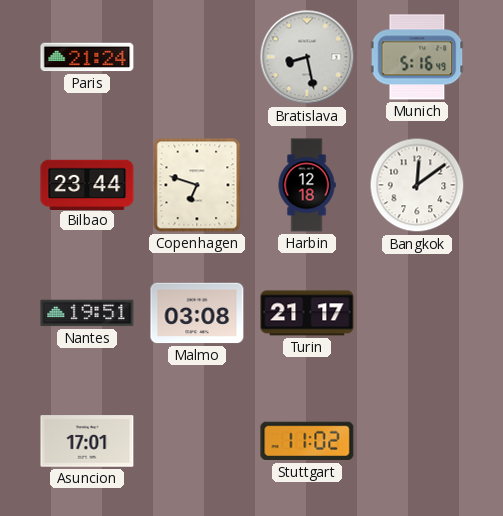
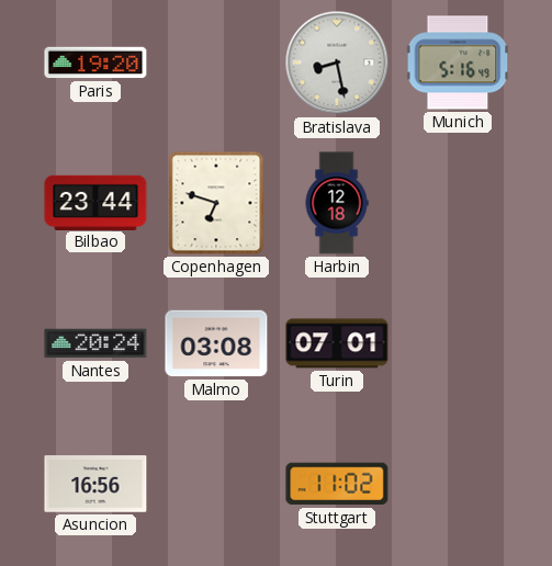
Paris: 21:24 -> 19:20 (95, 63)
Bangkok: 12:09 -> none (417, 185)
Nantes: 19:51 -> 20:24 (95, 343)
Turin: 21:17 -> 07:01 (337, 343)
Asuncion: 17:01 -> 16:56 (95, 484)
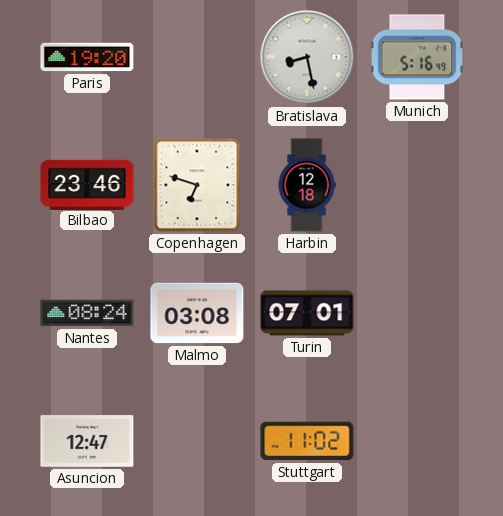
Bilbao: 23:44 -> 23:46 (87, 184)
Nantes: 20:24 -> 08:24 (87, 313)
Asuncion: 16:56 -> 12:47 (87, 441)
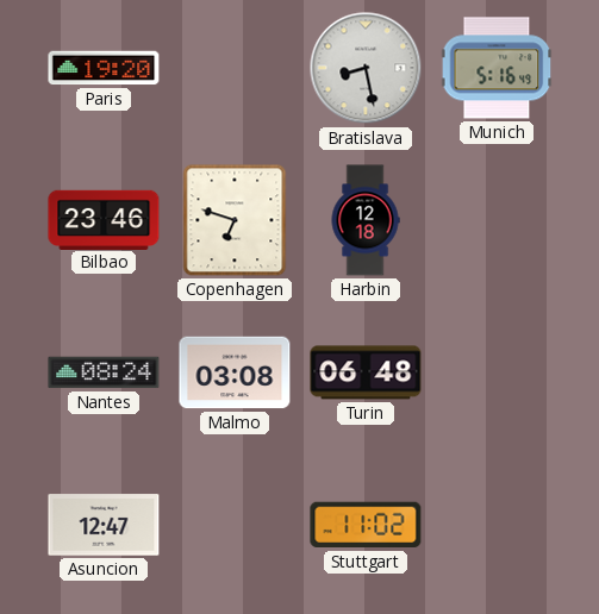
Turin: 07:01 -> 06:48 (366, 372)
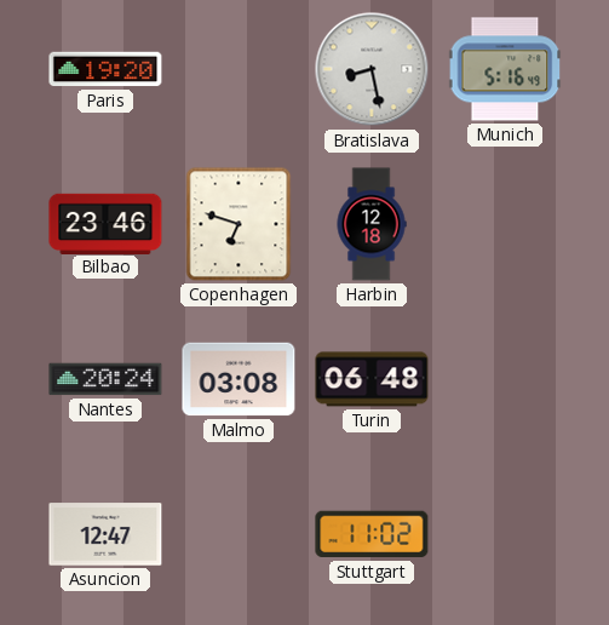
Nantes: 08:24 -> 20:24 (105, 379)
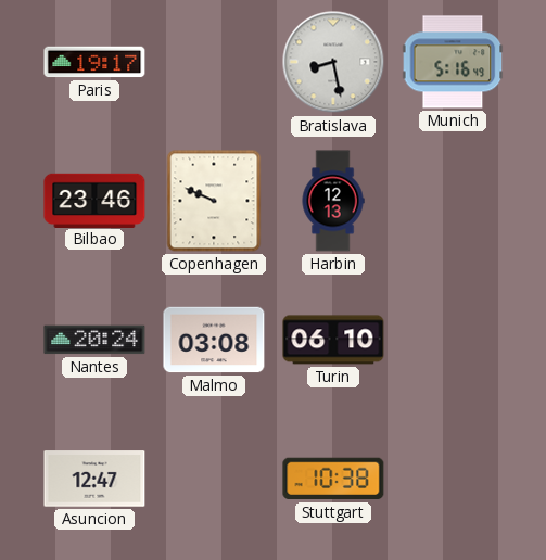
Paris: 19:20 -> 19:17 (94, 62)
Copenhagen: 6:48 -> 9:49 (214, 201)
Harbin: 12:18 -> 12:13 (333, 201)
Turin: 06:48 -> 06:10 (333, 340)
Stuttgart: 11:02 -> 10:38 (333, 479)
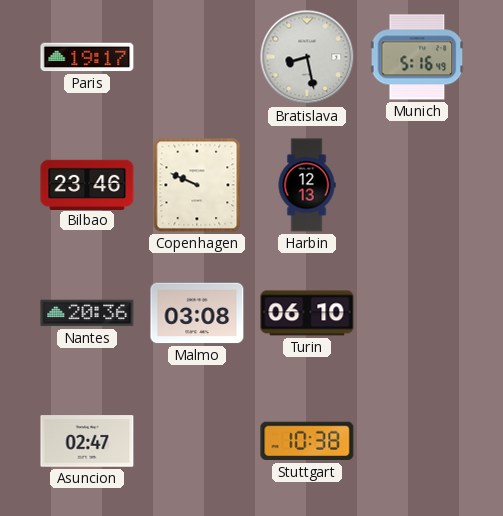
Nantes: 20:24 -> 20:36 (87, 313)
Asuncion: 12:47 -> 02:47 (87, 441)
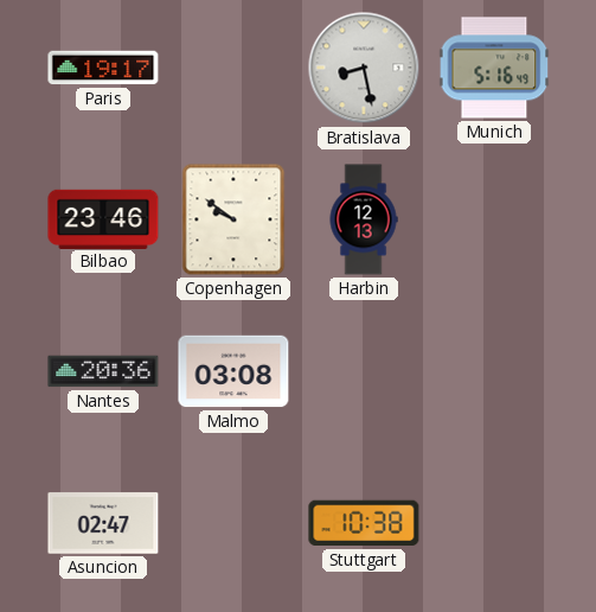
Copenhagen: 9:49 -> 9:51 (233, 219)
Turin: 06:10 -> none (307, 313)
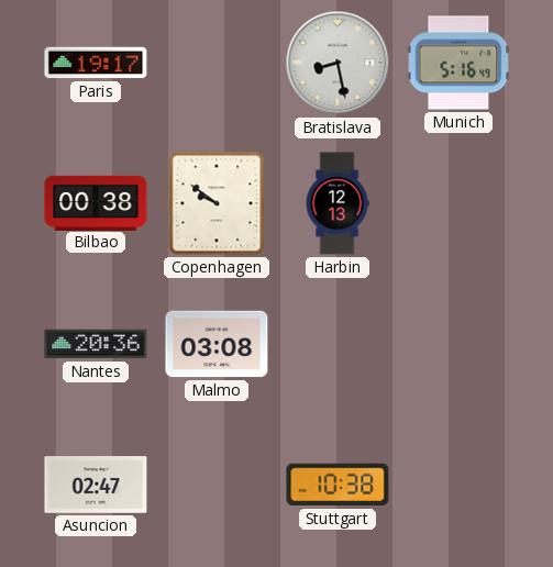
Bilbao: 23:46 -> 00:38 (96, 202)
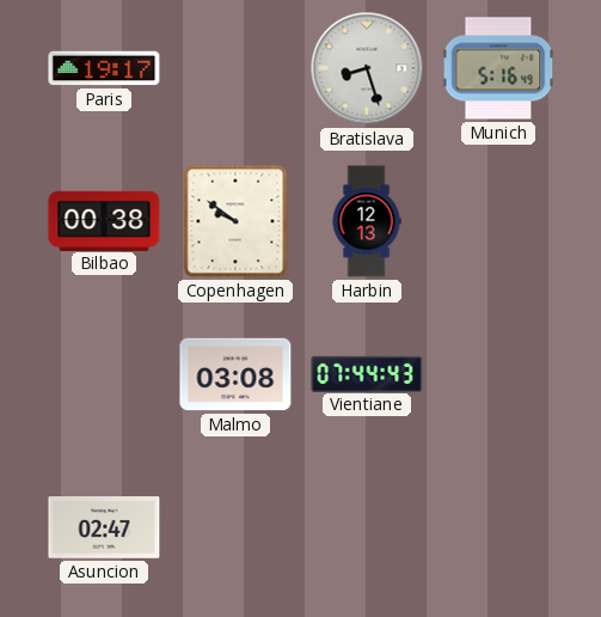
Bratislava: 8:28 -> 8:27 (367, 68)
Nantes: 20:36 -> none (96, 344)
Vientiane: none -> 07:44 (367, 373)
Stuttgart: 10:38 -> none (338, 485)
